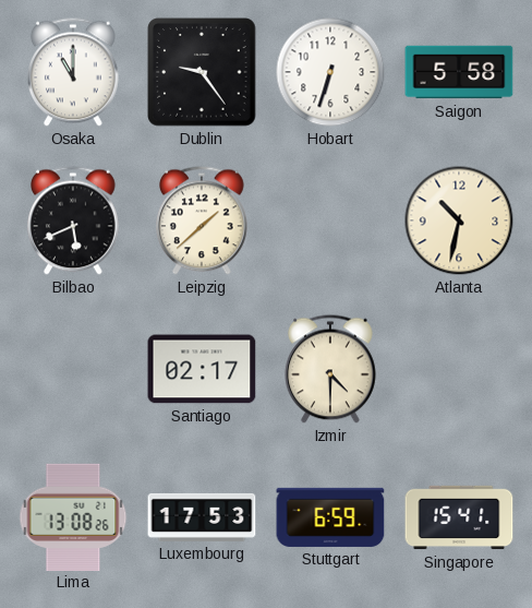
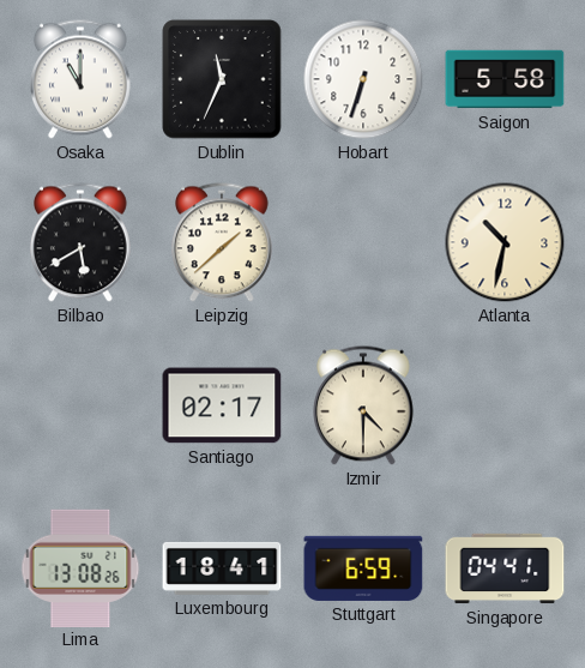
Dublin: 9:24 -> 11:34 (222, 79)
Bilbao: 5:41 -> 5:40 (82, 242)
Luxembourg: 17:53 -> 18:41 (222, 568)
Singapore: 15:41 -> 04:41 (505, 568)
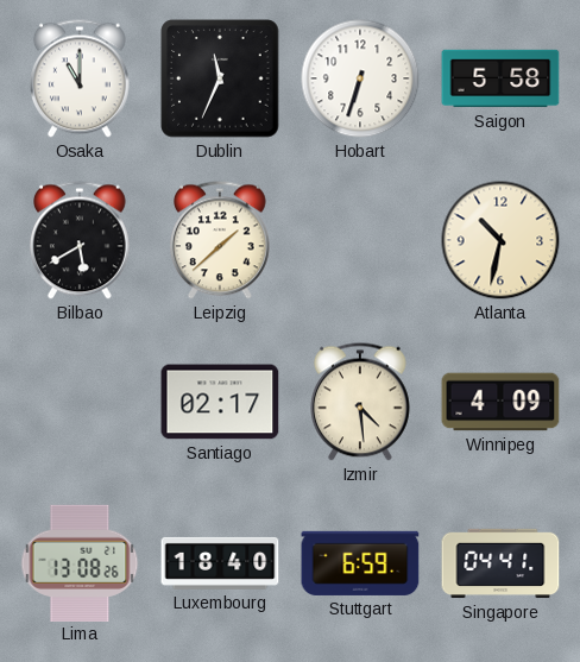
Izmir: 4:30 -> 4:29 (361, 402)
Winnipeg: none -> 4:09 (500, 402)
Luxembourg: 18:41 -> 18:40 (220, 563)
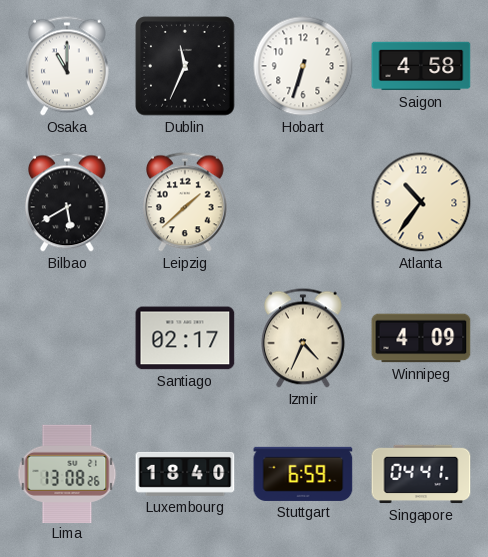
Saigon: 5:58 -> 4:58 (421, 66)
Atlanta: 10:32 -> 10:36 (421, 202)
Izmir: 4:29 -> 4:34 (304, 338)
